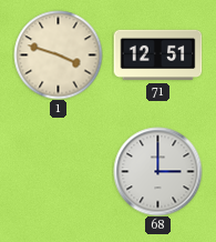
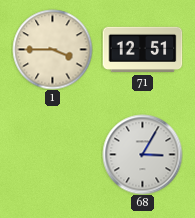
1: 3:48 -> 3:45 (52, 49)
68: 3:00 -> 3:05 (142, 154)
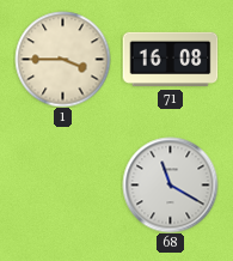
71: 12:51 -> 16:08 (170, 60)
68: 3:05 -> 11:20 (170, 184)
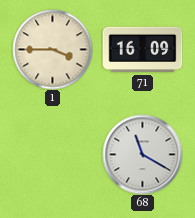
71: 16:08 -> 16:09 (142, 50)
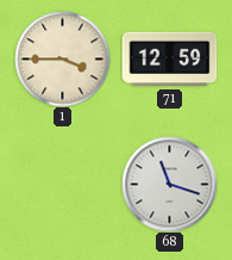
71: 16:09 -> 12:59 (169, 60)
68: 11:20 -> 11:18 (169, 184)
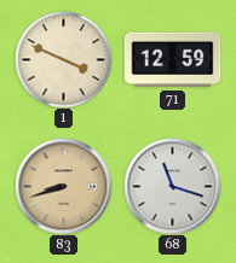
1: 3:45 -> 3:49 (63, 59)
83: none -> 8:42 (63, 186)
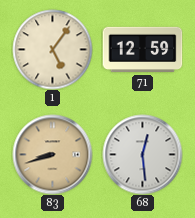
1: 3:49 -> 5:06 (52, 49)
68: 11:18 -> 12:29 (142, 154)
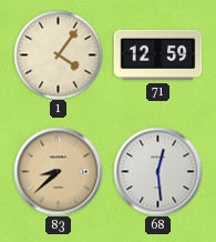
1: 5:06 -> 4:06 (58, 54)
83: 8:42 -> 8:38 (58, 171)
